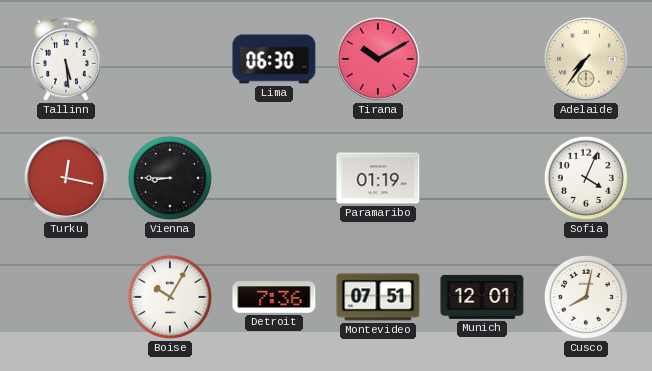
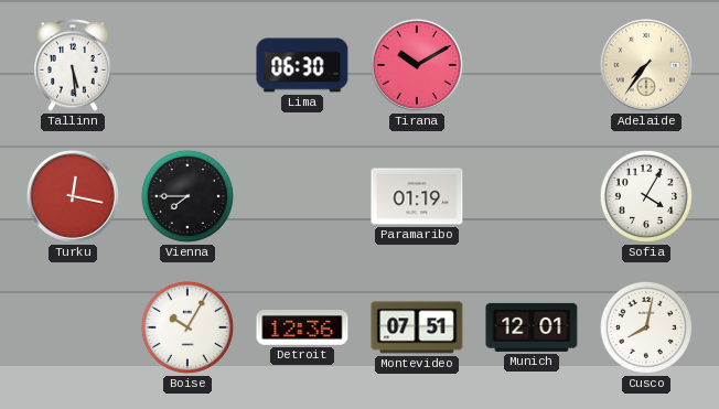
Vienna: 8:45 -> 7:45 (187, 196)
Sofia: 4:04 -> 4:05 (646, 196)
Detroit: 7:36 -> 12:36 (302, 329)
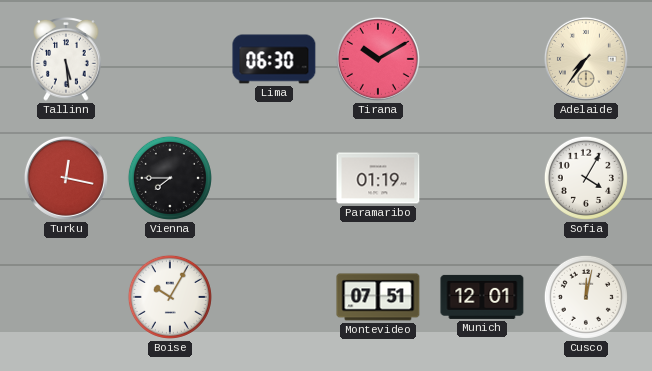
Detroit: 12:36 -> none (302, 329)
Cusco: 8:02 -> 12:02 (586, 297)
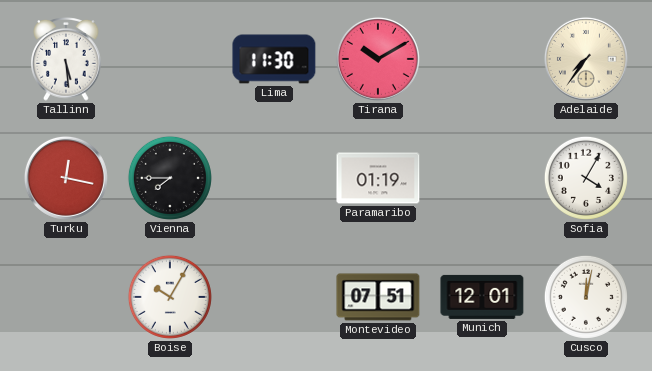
Lima: 06:30 -> 11:30 (274, 59)
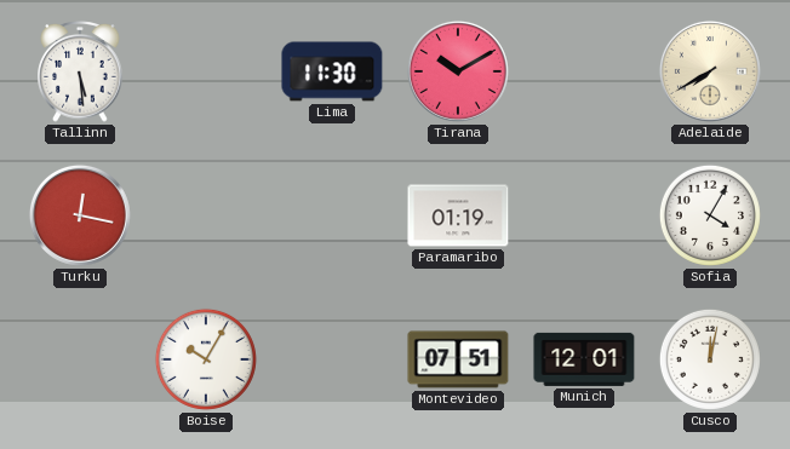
Adelaide: 7:36 -> 7:40 (710, 71)
Vienna: 7:45 -> none (170, 178)
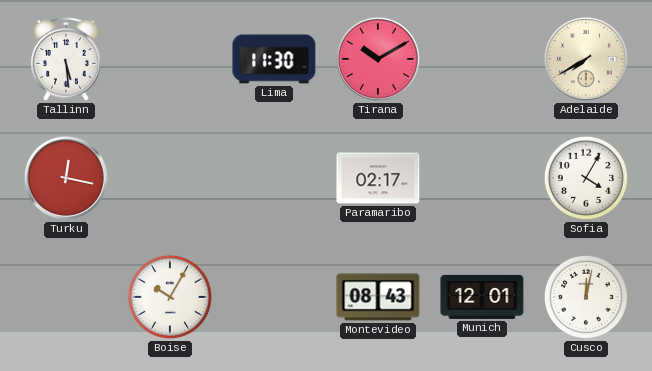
Paramaribo: 01:19 -> 02:17 (378, 178)
Montevideo: 07:51 -> 08:43 (378, 297)
